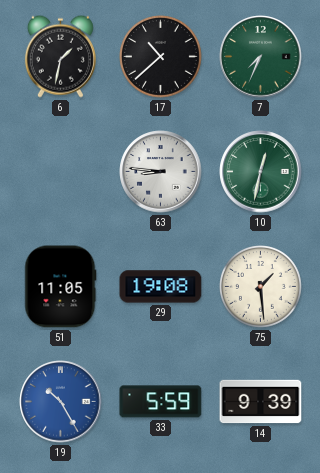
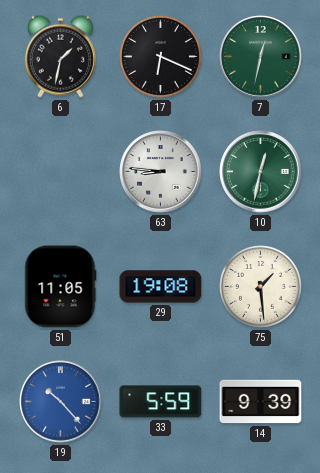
17: 10:38 -> 6:19 (161, 57)
7: 7:34 -> 12:32 (261, 57)
19: 10:25 -> 10:23 (61, 402)
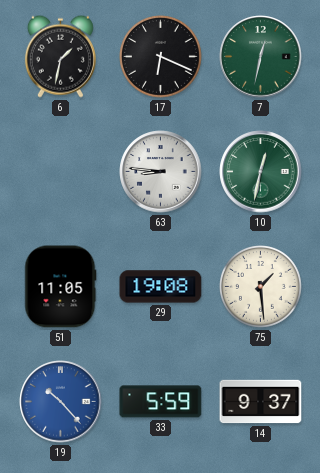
14: 9:39 -> 9:37 (261, 402)
